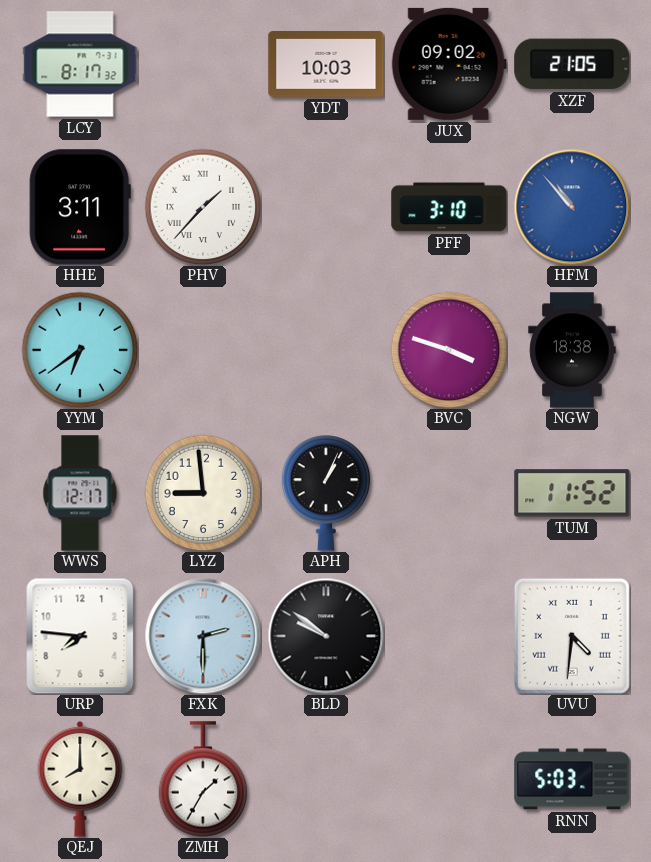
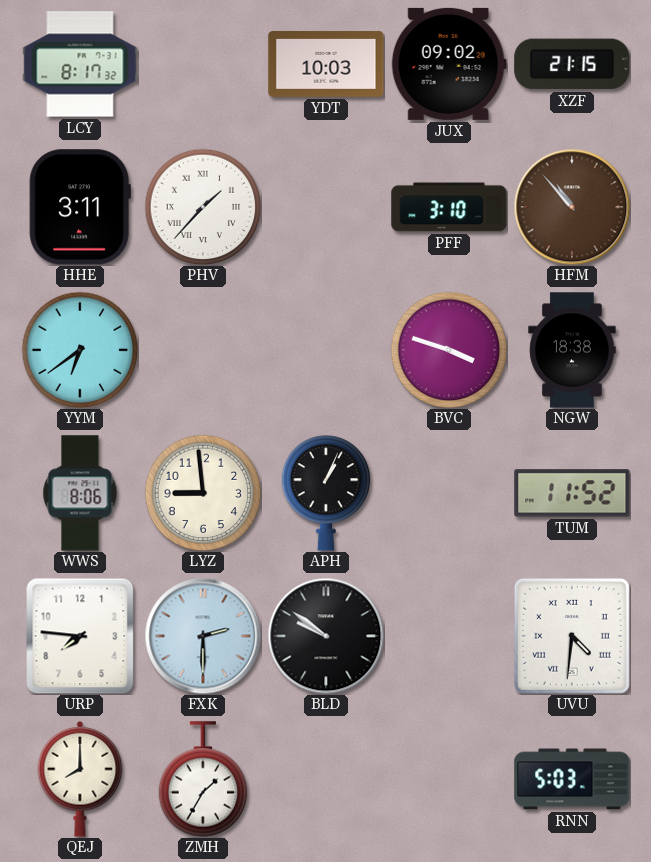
XZF: 21:05 -> 21:15 (572, 64)
HFM dial: blue -> brown (572, 207)
WWS: 12:17 -> 8:06 (80, 493)
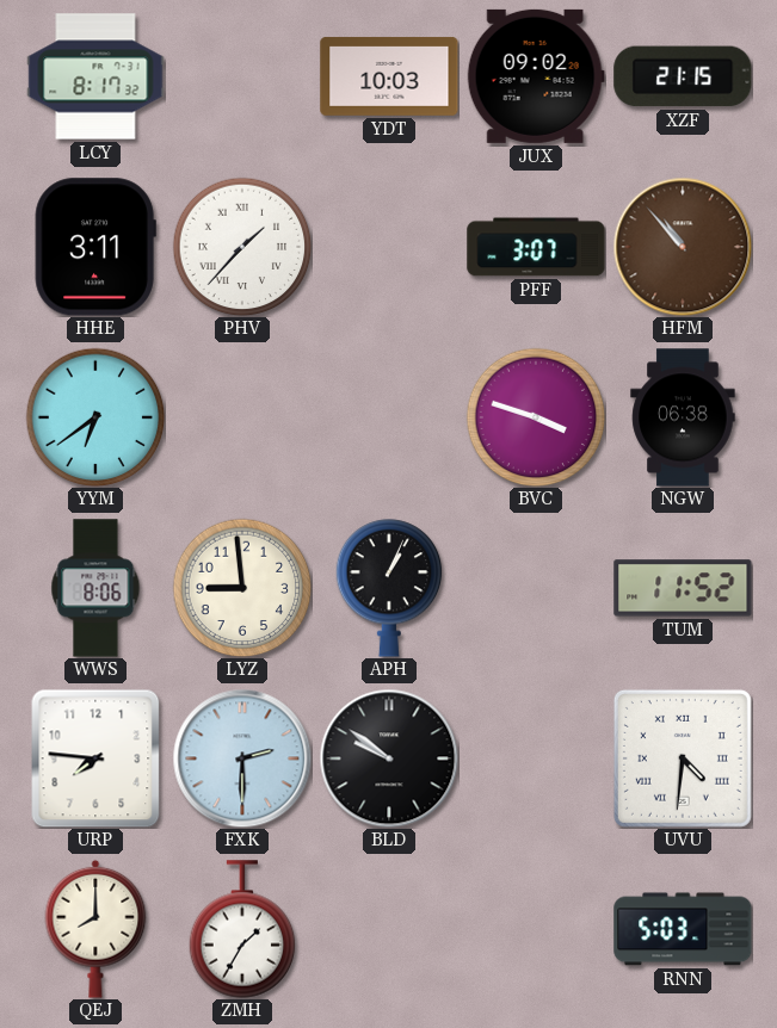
PFF: 3:10 -> 3:07 (536, 247)
NGW: 18:38 -> 06:38 (683, 417)
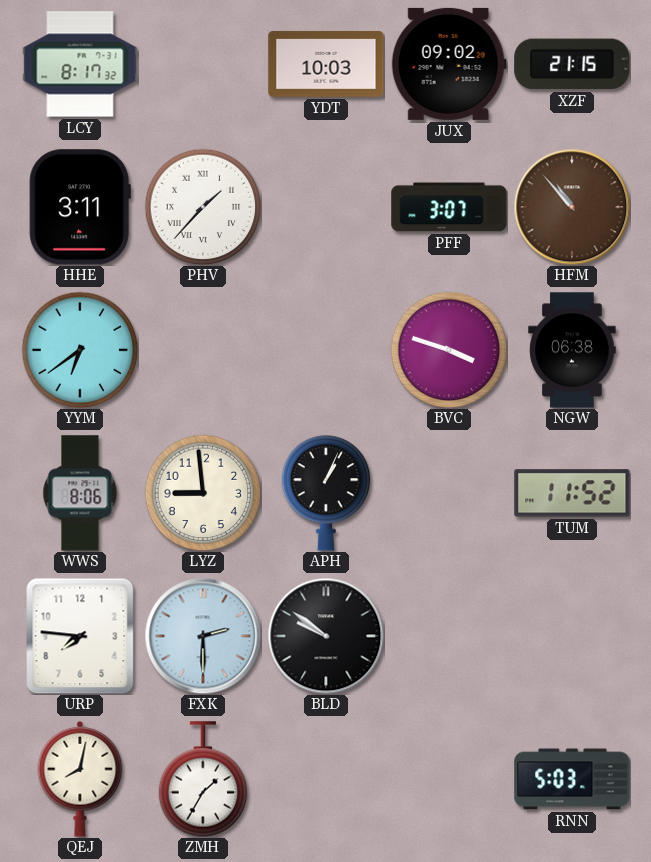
UVU: 4:31 -> none (683, 758)
QEJ: 8:00 -> 8:02 (80, 779)
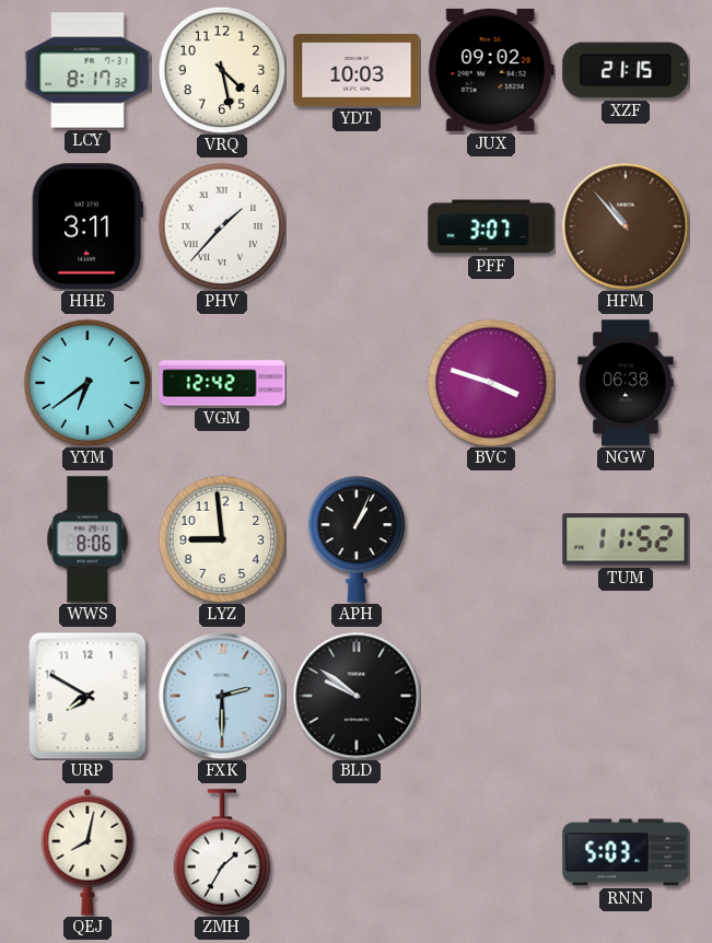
VRQ: none -> 4:28 (222, 70)
VGM: none -> 12:42 (222, 383)
URP: 7:46 -> 7:50 (87, 696)
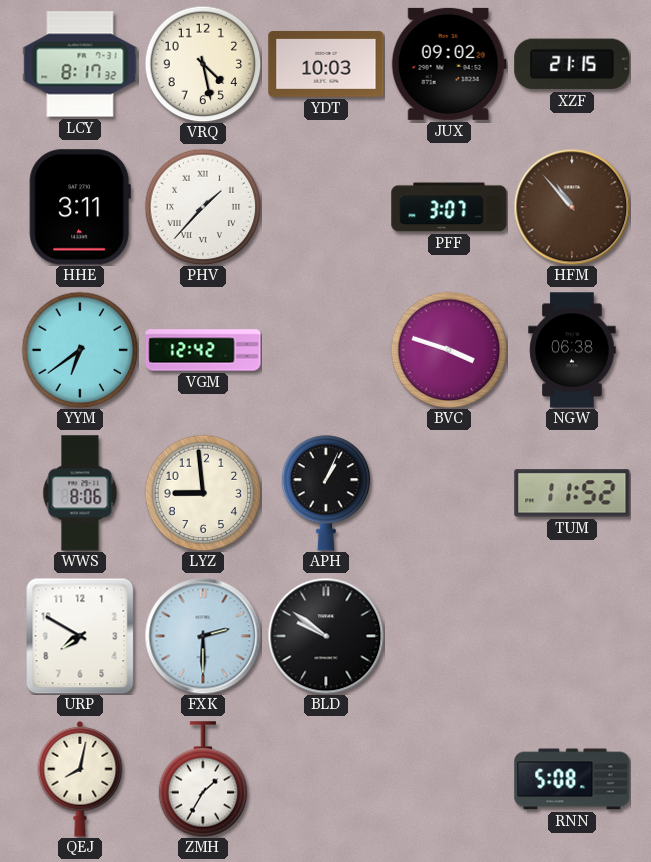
RNN: 5:03 -> 5:08 (572, 779)
